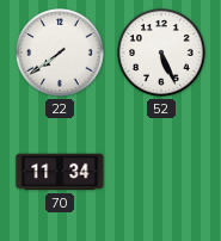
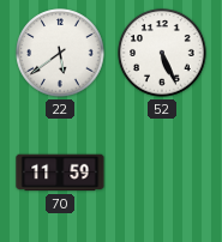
22: 7:39 -> 5:39 (60, 53)
70: 11:34 -> 11:59 (60, 173)
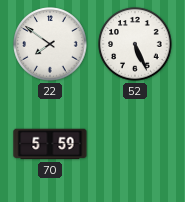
22: 5:39 -> 7:51 (50, 44)
70: 11:59 -> 5:59 (50, 144)
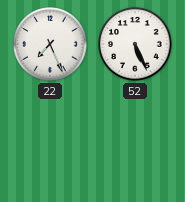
22: 7:51 -> 7:26 (50, 44)
70: 5:59 -> none (50, 144)
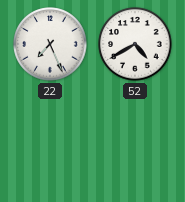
52: 5:26 -> 4:40 (135, 44)
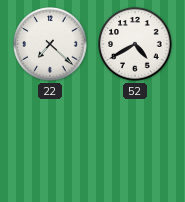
22: 7:26 -> 7:22 (50, 44)
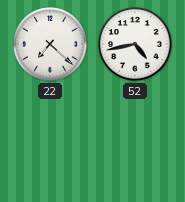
52: 4:40 -> 4:43 (135, 44)
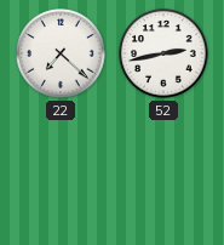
52: 4:43 -> 2:43 (163, 53)
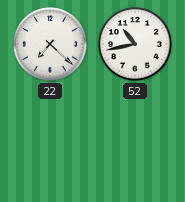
52: 2:43 -> 10:43 (135, 44)
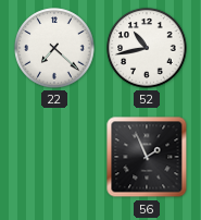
56: none -> 1:56 (147, 157)
